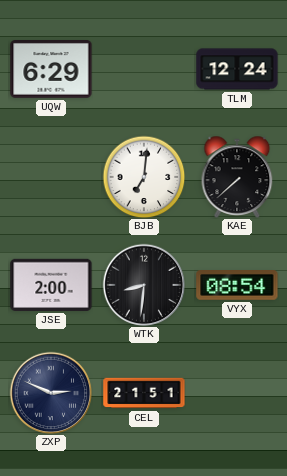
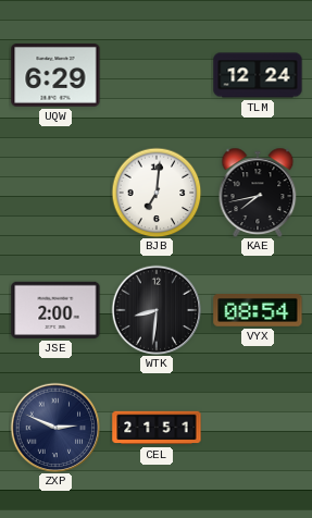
KAE: 7:38 -> 7:43 (258, 192)
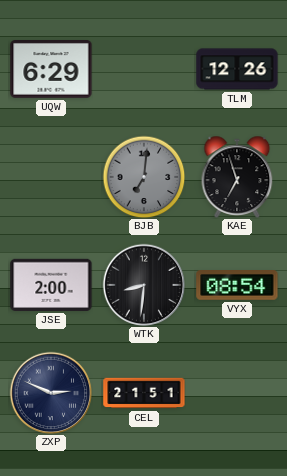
TLM: 12:24 -> 12:26 (237, 69)
BJB dial: white -> grey (144, 177)
KAE: 7:43 -> 6:57 (237, 176)
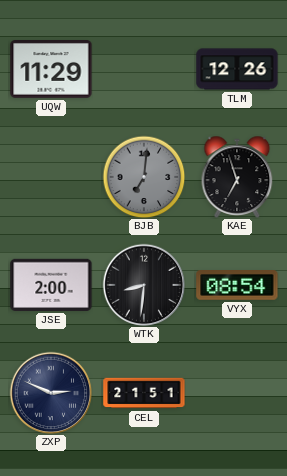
UQW: 6:29 -> 11:29 (51, 70)
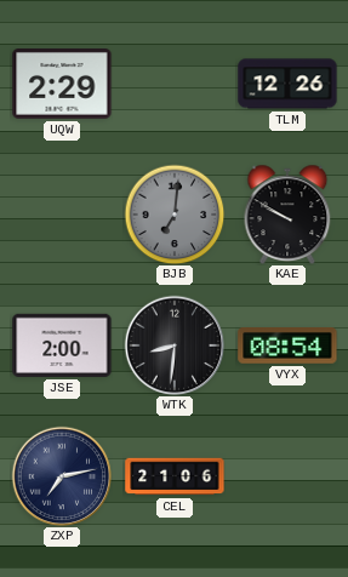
UQW: 11:29 -> 2:29 (62, 85)
KAE: 6:57 -> 9:50 (287, 213)
ZXP: 2:49 -> 7:13 (62, 476)
CEL: 21:51 -> 21:06 (175, 476)
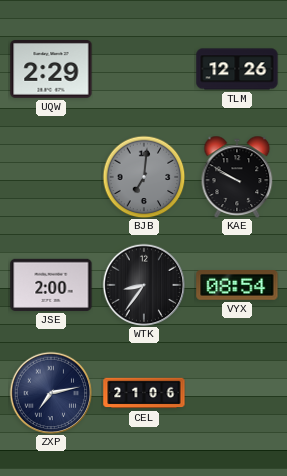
WTK: 8:31 -> 8:36 (144, 285)
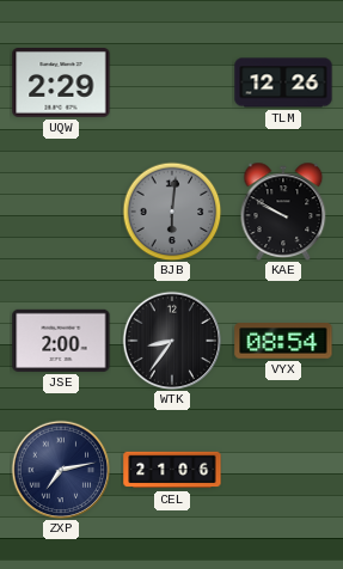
BJB: 7:01 -> 6:01 (172, 212)
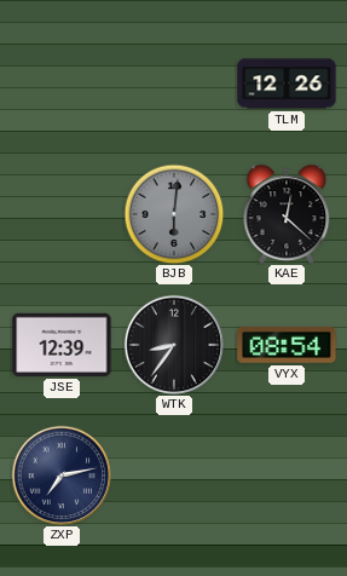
UQW: 2:29 -> none (61, 84)
KAE: 9:50 -> 12:22 (287, 213)
JSE: 2:00 -> 12:39 (62, 345)
CEL: 21:06 -> none (172, 470)
